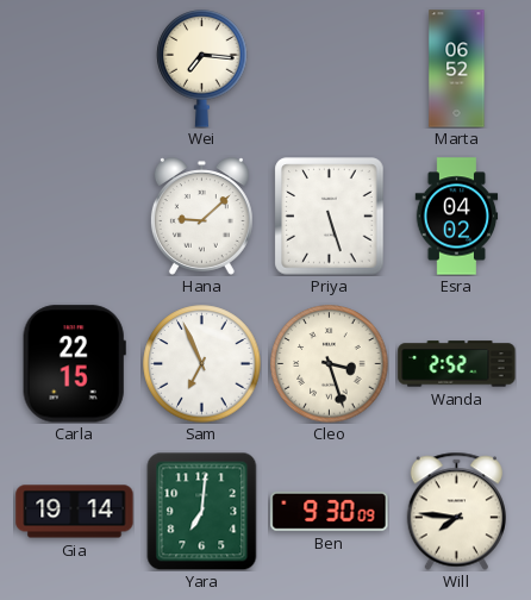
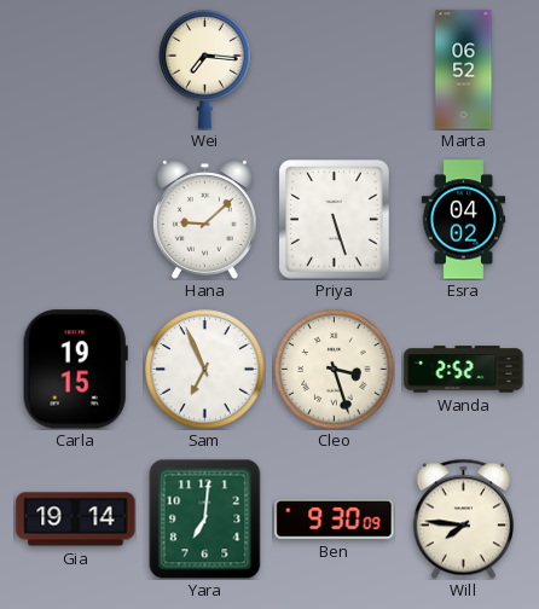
Carla: 22:15 -> 19:15 (75, 370)
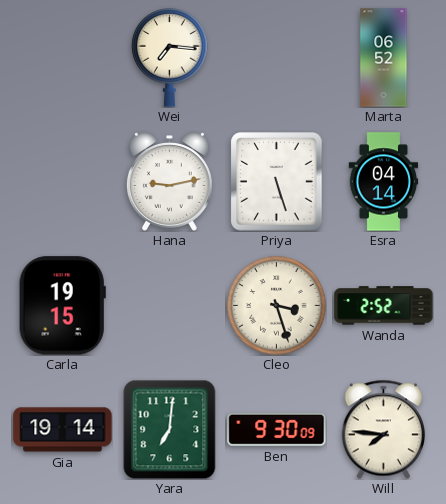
Hana: 9:08 -> 9:13 (169, 182)
Esra: 04:02 -> 04:14 (384, 182)
Sam: 6:56 -> none (205, 370)
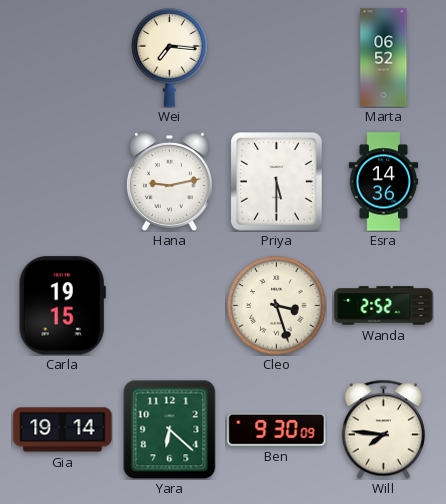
Priya: 5:27 -> 5:30 (277, 182)
Esra: 04:14 -> 14:36 (384, 182)
Yara: 7:01 -> 6:22 (170, 429)
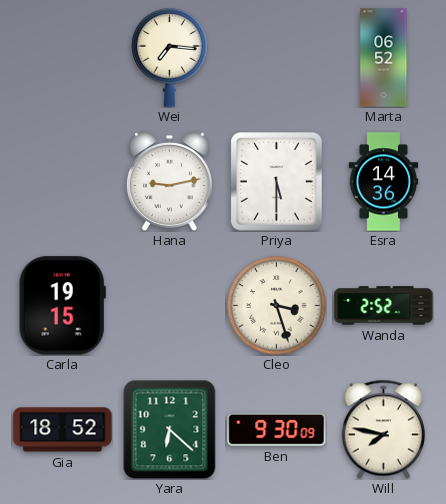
Gia: 19:14 -> 18:52 (63, 430)
Will: 7:46 -> 7:47 (383, 429)
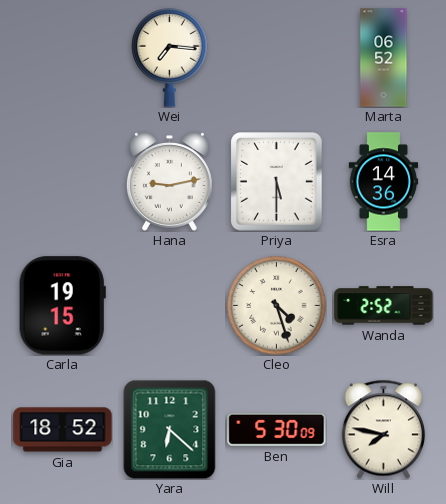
Cleo: 3:27 -> 4:27 (277, 306)
Ben: 9:30 -> 5:30 (277, 429)
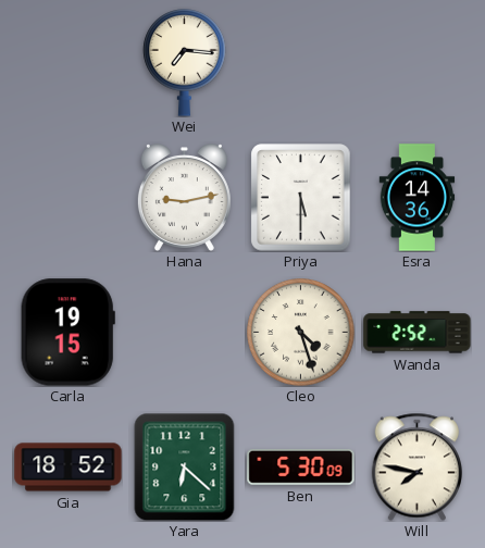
Marta: 06:52 -> none (384, 58)
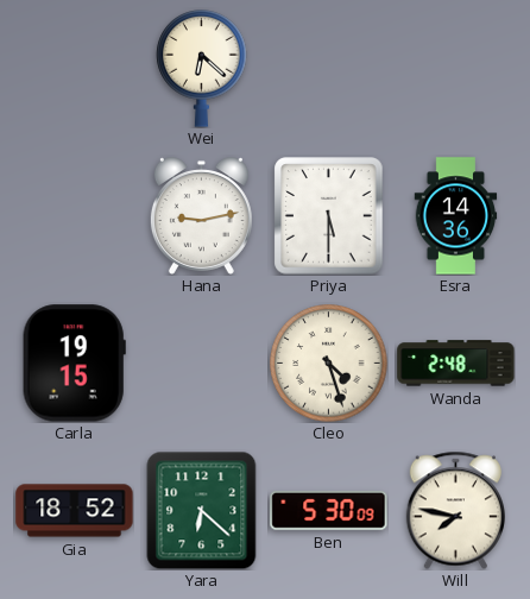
Wei: 7:16 -> 6:22 (202, 69)
Wanda: 2:52 -> 2:48 (456, 364)
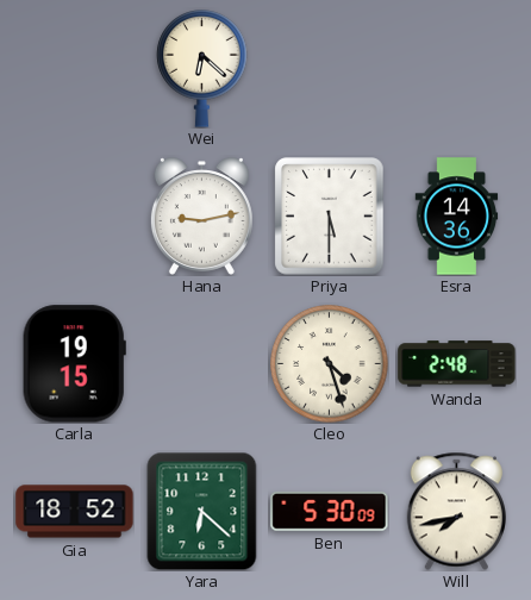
Will: 7:47 -> 7:43 (456, 511)
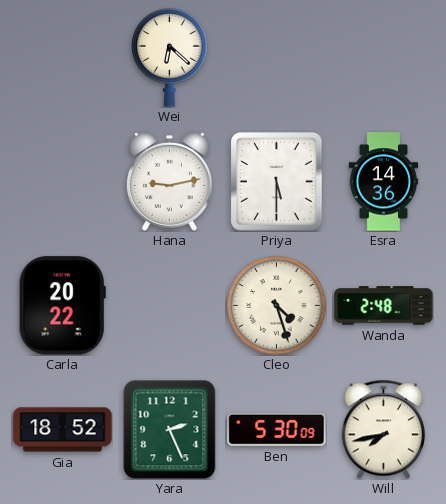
Carla: 19:15 -> 20:22 (62, 306)
Yara: 6:22 -> 2:26 (170, 429)
